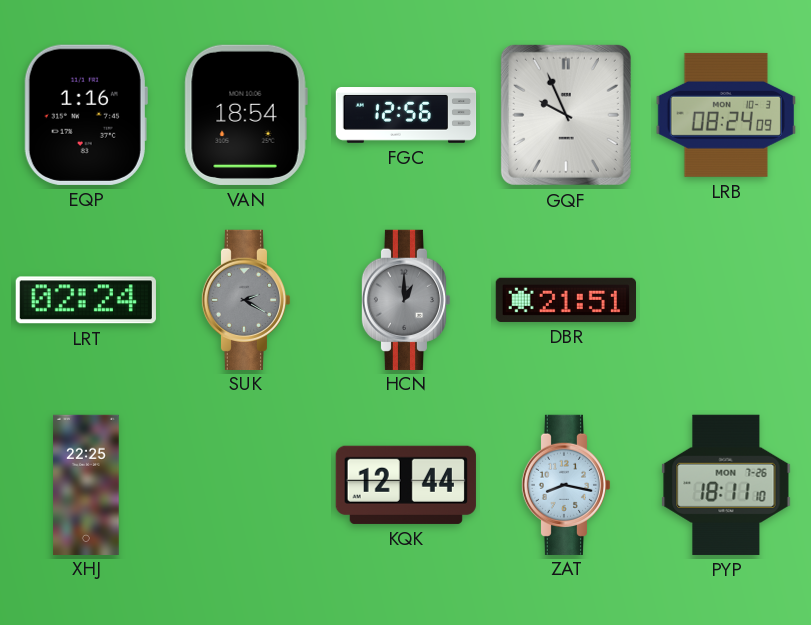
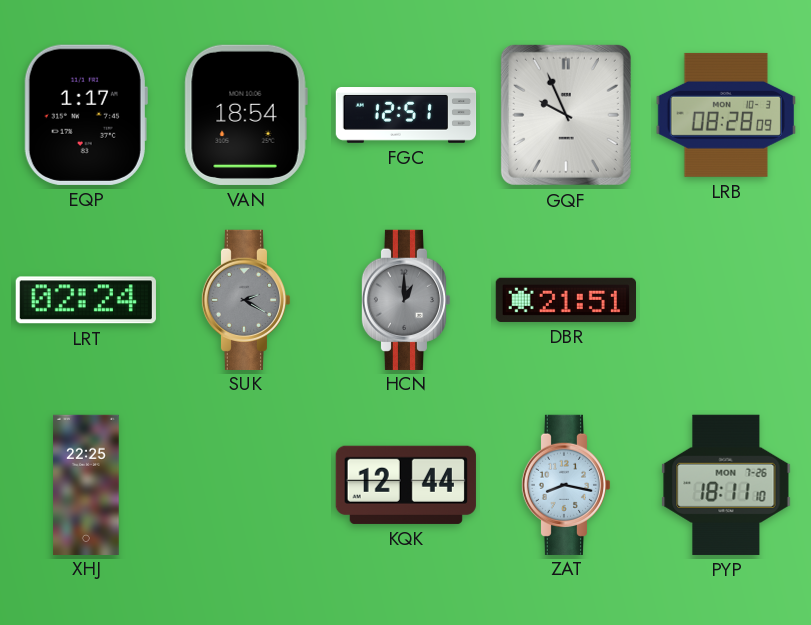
EQP: 1:16 -> 1:17 (86, 115)
FGC: 12:56 -> 12:51 (406, 116)
LRB: 08:24 -> 08:28 (726, 115)
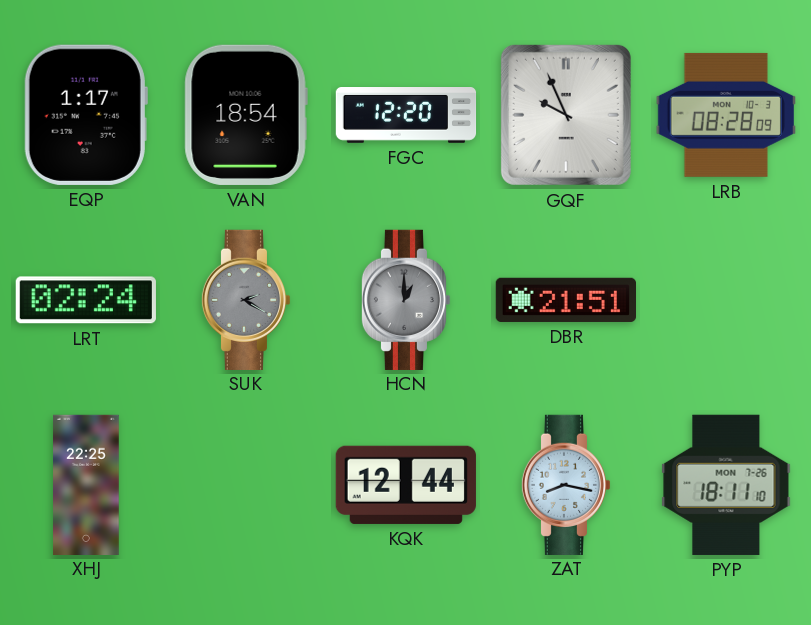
FGC: 12:51 -> 12:20 (406, 116)
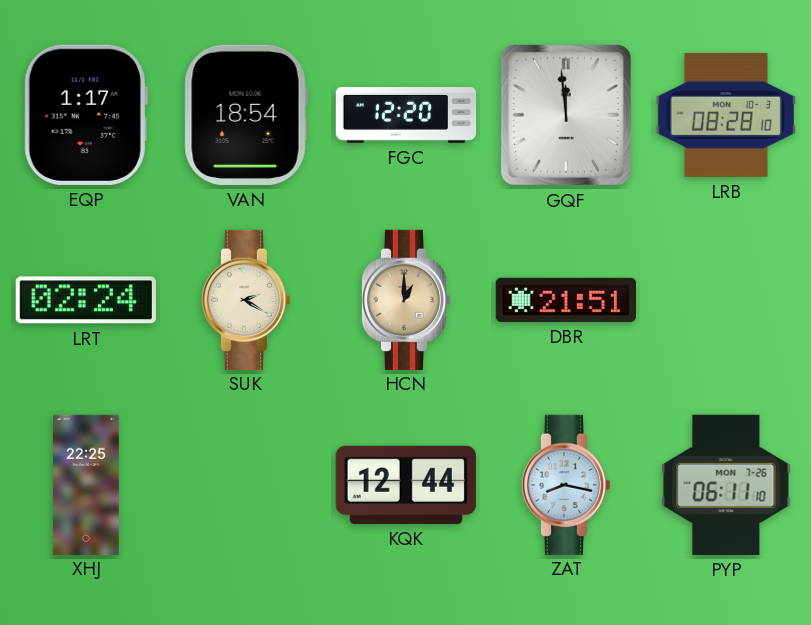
GQF: 9:56 -> 11:59 (566, 115)
LRB: 08:28:09 -> 08:28:10 (726, 115)
SUK dial: grey -> cream (246, 299)
HCN dial: grey -> champagne (406, 299)
PYP: 18:11 -> 06:11 (726, 485)
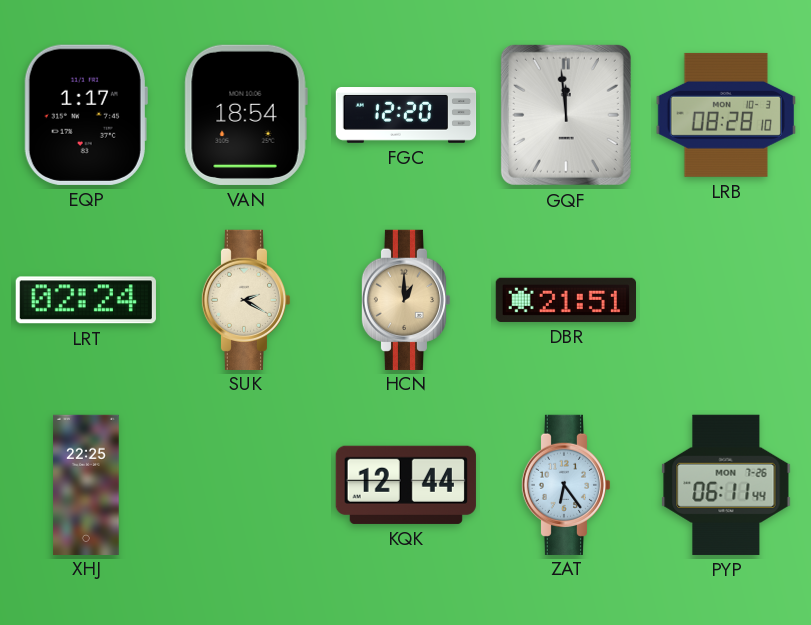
ZAT: 8:17 -> 6:24 (566, 484)
PYP: 06:11:10 -> 06:11:44 (726, 485)
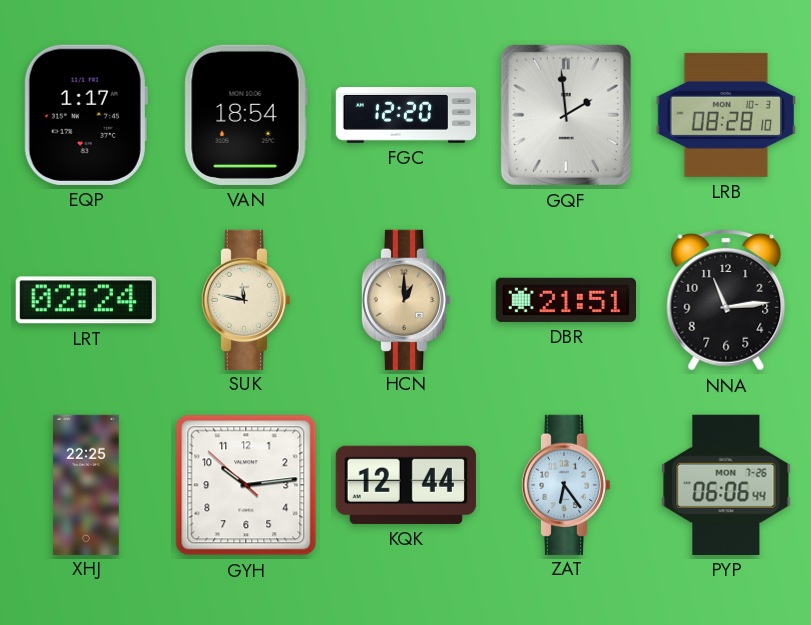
GQF: 11:59 -> 1:59 (566, 115)
SUK: 2:20 -> 11:47 (246, 299)
NNA: none -> 11:14 (726, 300)
GYH: none -> 10:13 (246, 485)
PYP: 06:11 -> 06:06 (726, 485)
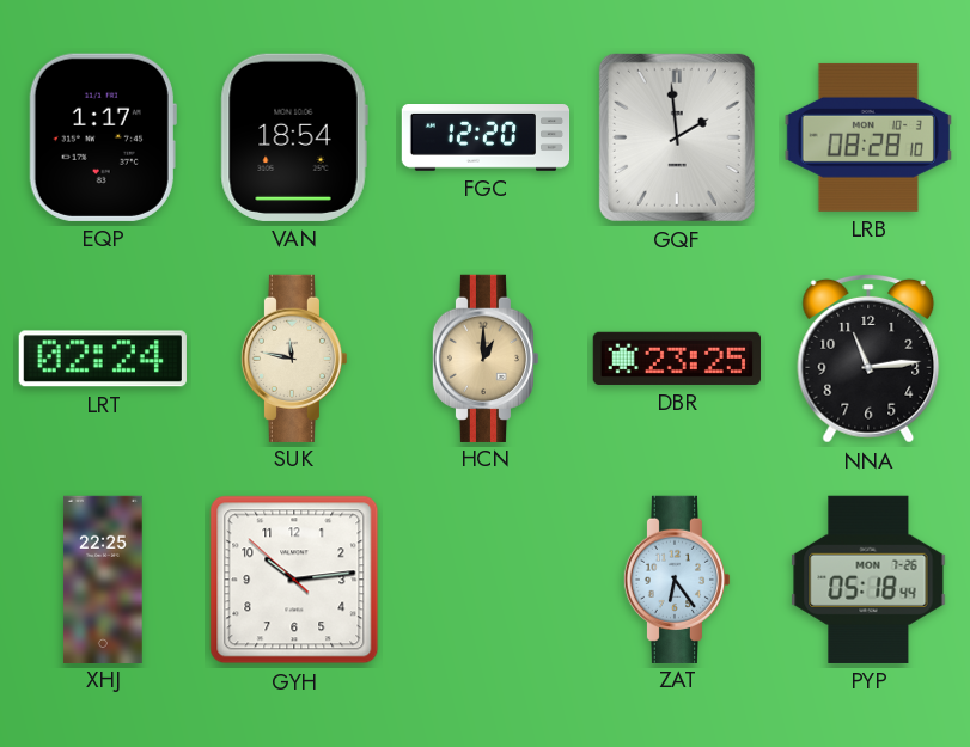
DBR: 21:51 -> 23:25 (676, 359)
KQK: 12:44 -> none (406, 485)
PYP: 06:06 -> 05:18 (868, 580)
